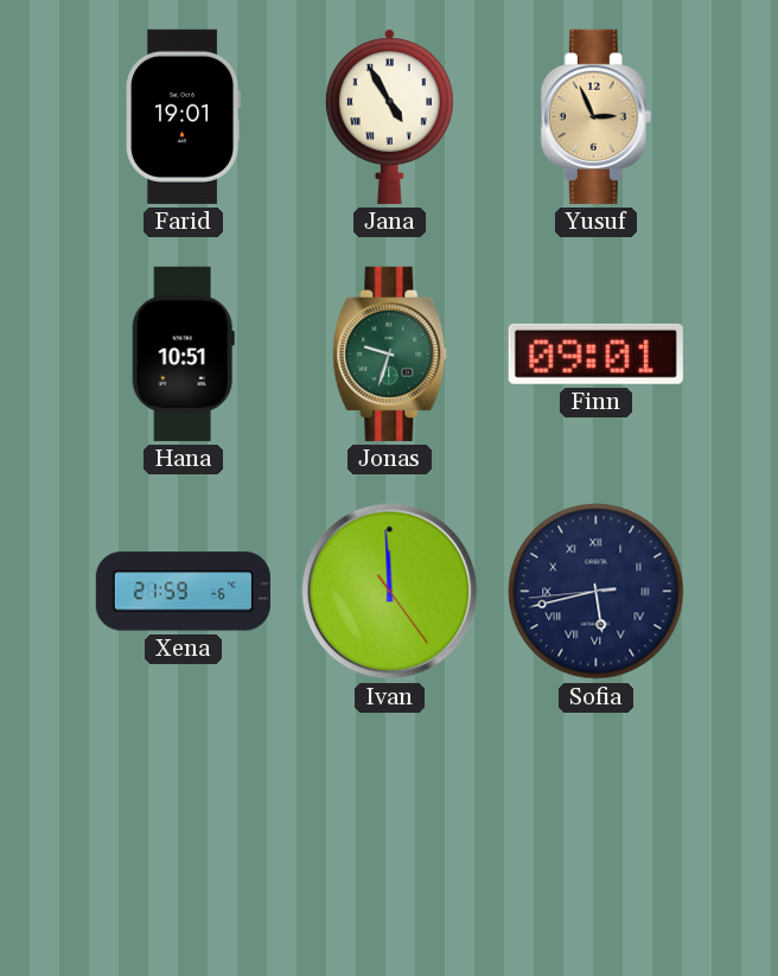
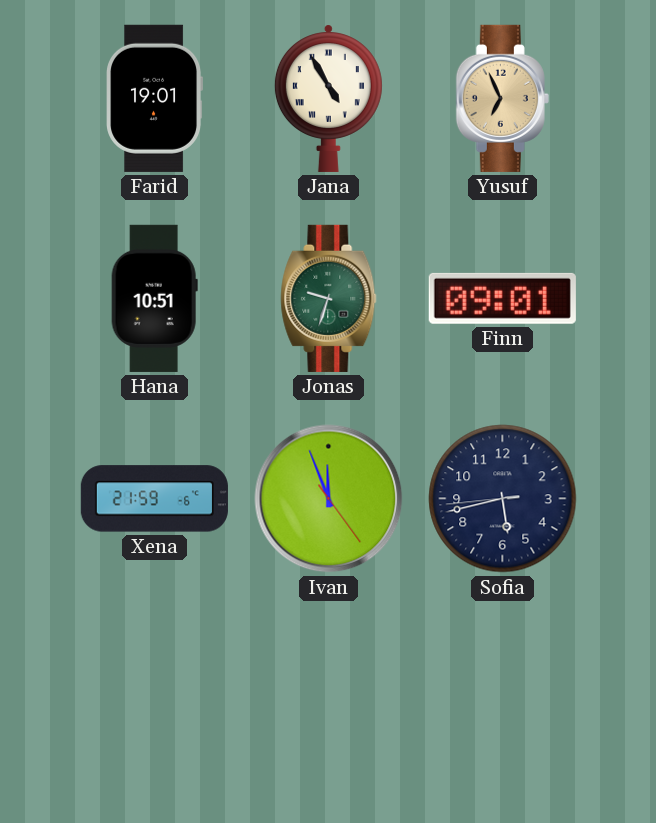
Yusuf: 2:56 -> 6:56 (502, 98)
Ivan: 11:59 -> 11:56 (329, 499)
Sofia numerals: Roman -> Arabic (503, 499)
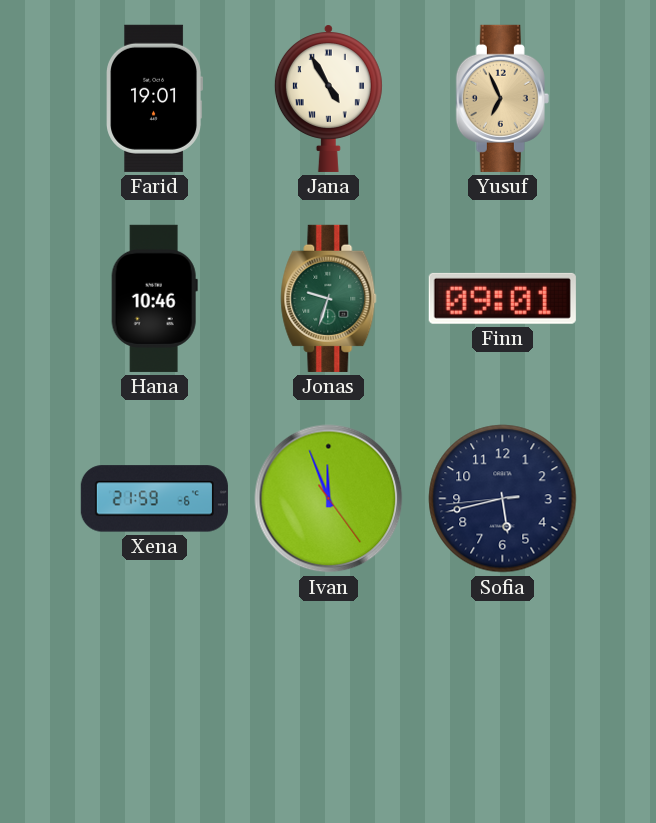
Hana: 10:51 -> 10:46 (154, 298)
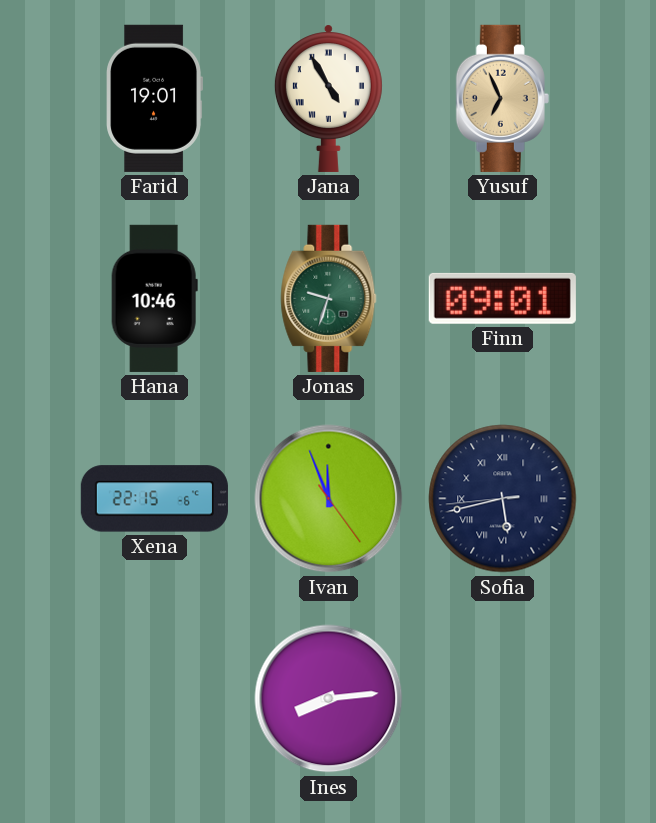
Xena: 21:59 -> 22:15 (154, 499)
Sofia numerals: Arabic -> Roman (503, 499)
Ines: none -> 8:14 (329, 699)
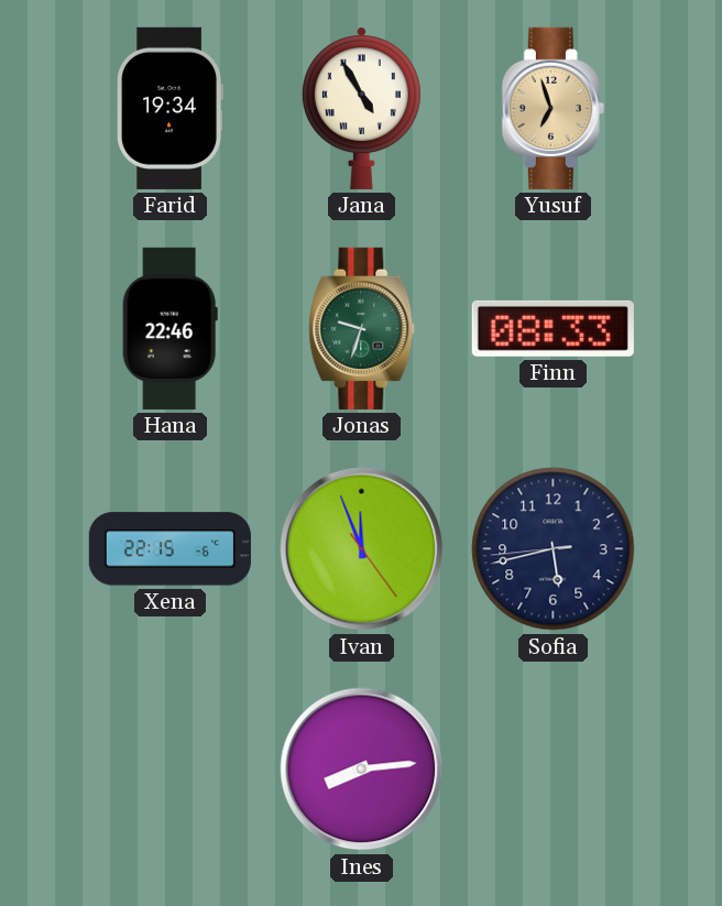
Farid: 19:01 -> 19:34 (169, 108)
Yusuf: 6:56 -> 6:57 (553, 108)
Hana: 10:46 -> 22:46 (169, 328)
Finn: 09:01 -> 08:33 (553, 328)
Sofia numerals: Roman -> Arabic (554, 549)
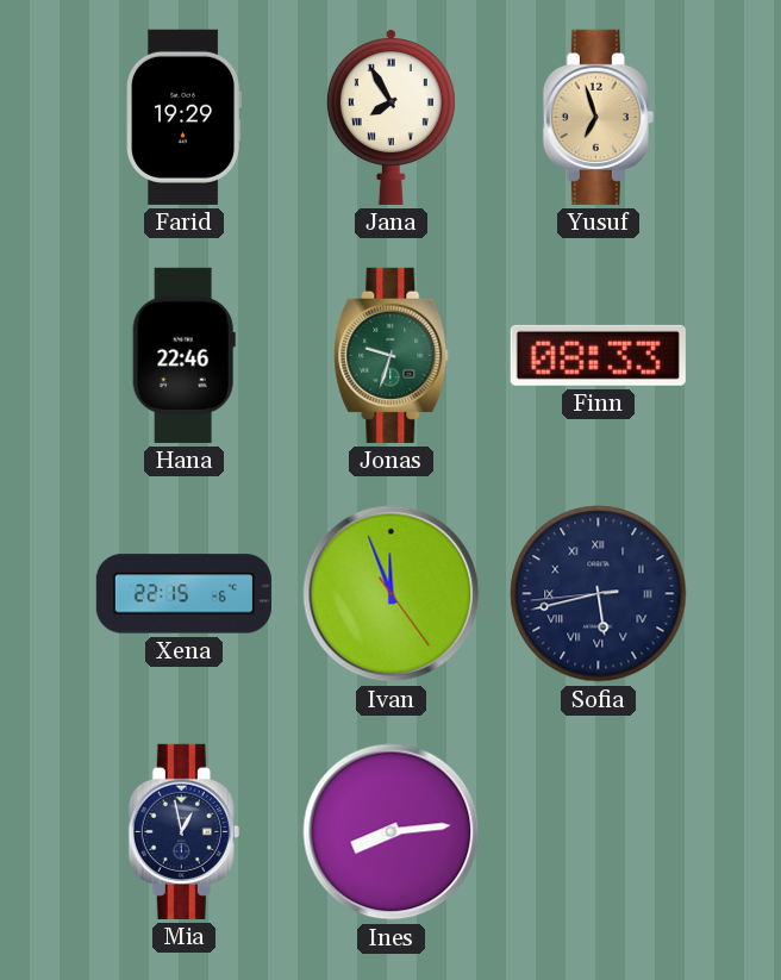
Farid: 19:34 -> 19:29 (183, 117)
Jana: 4:55 -> 7:55 (390, 117)
Sofia numerals: Arabic -> Roman (599, 594)
Mia: none -> 12:58 (183, 831)
